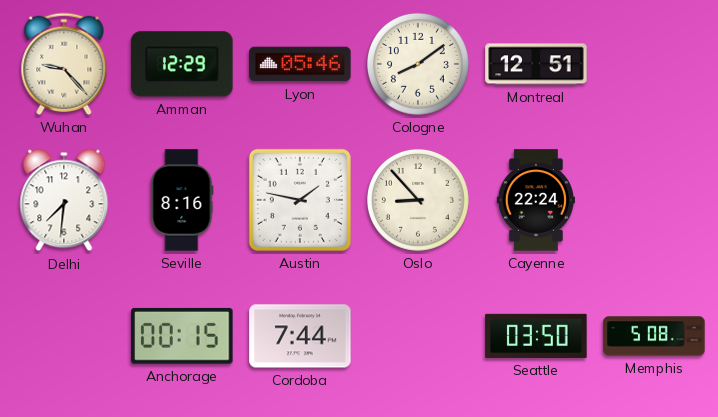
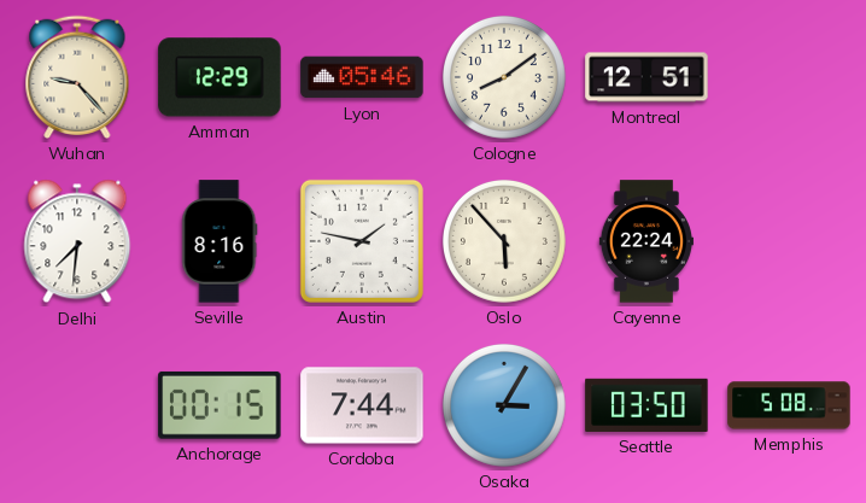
Oslo: 8:53 -> 5:53 (504, 241)
Osaka: none -> 3:05 (504, 405)
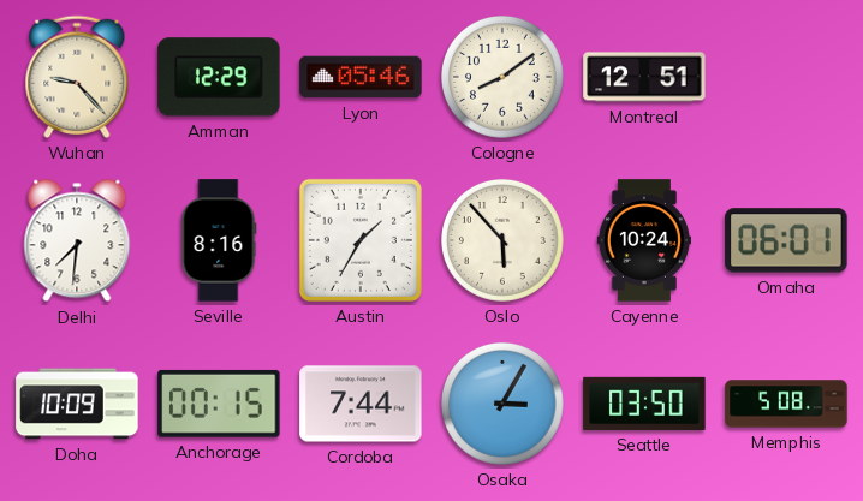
Austin: 1:47 -> 1:35 (361, 240)
Cayenne: 22:24 -> 10:24 (644, 240)
Omaha: none -> 06:01 (786, 240)
Doha: none -> 10:09 (77, 404)
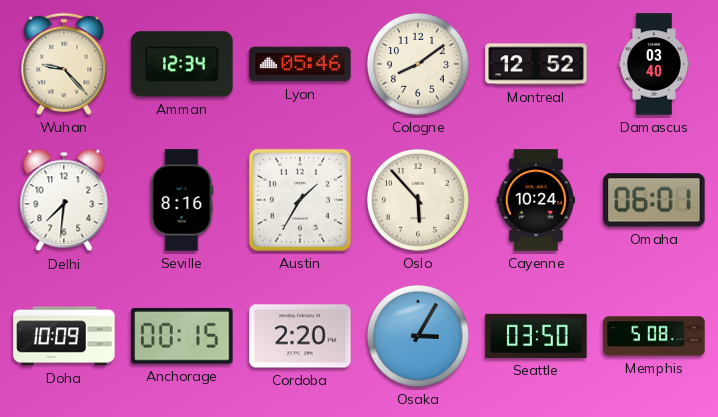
Amman: 12:29 -> 12:34 (182, 64)
Montreal: 12:51 -> 12:52 (536, 64)
Damascus: none -> 03:40 (654, 64)
Cordoba: 7:44 -> 2:20 (300, 336)
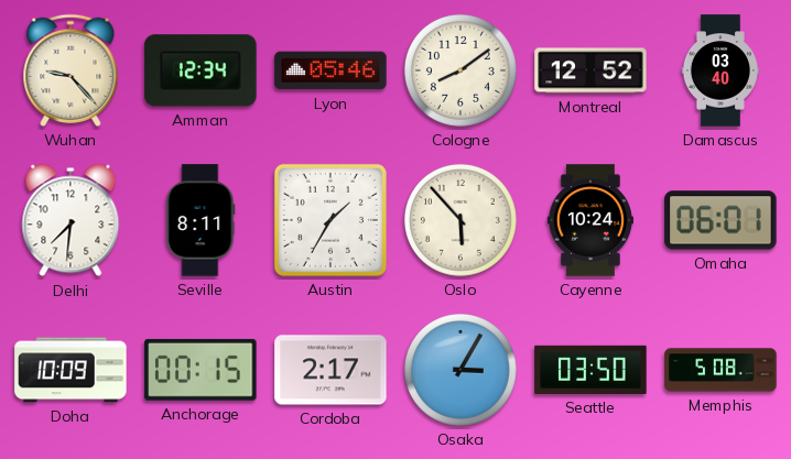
Seville: 8:16 -> 8:11 (201, 220)
Cordoba: 2:20 -> 2:17 (331, 370)
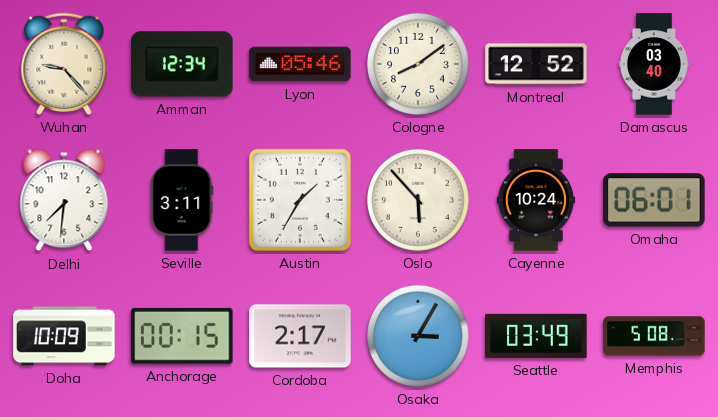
Seville: 8:11 -> 3:11 (182, 200)
Seattle: 03:50 -> 03:49 (536, 336)
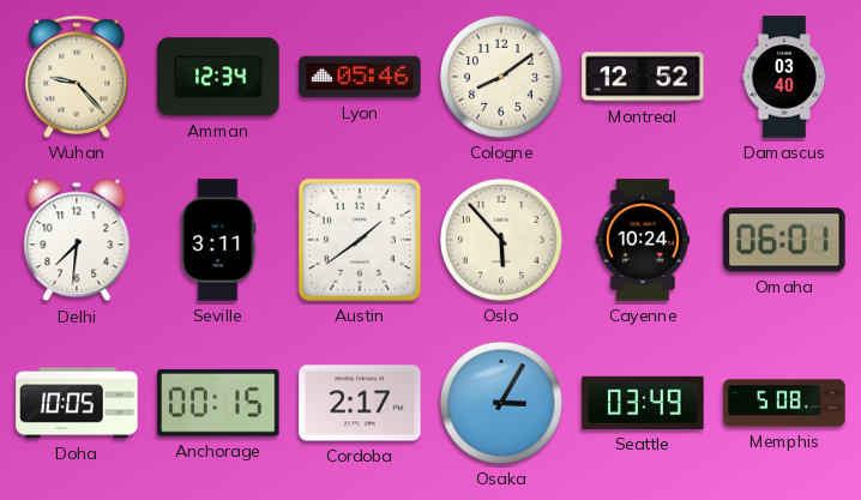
Austin: 1:35 -> 1:39 (360, 240)
Doha: 10:09 -> 10:05 (77, 403)
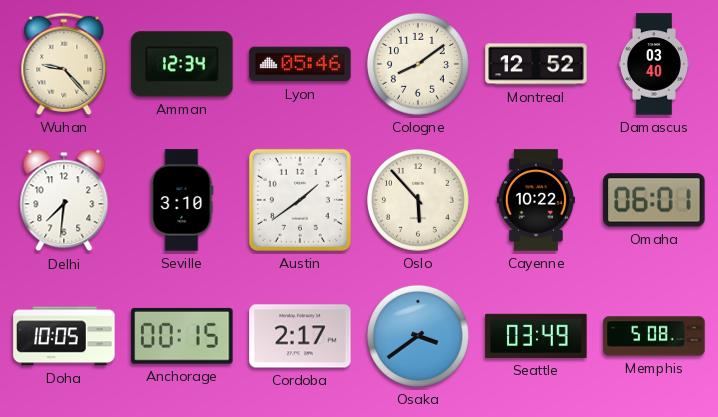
Seville: 3:11 -> 3:10 (182, 200)
Cayenne: 10:24 -> 10:22 (536, 200)
Osaka: 3:05 -> 3:39 (418, 336)
